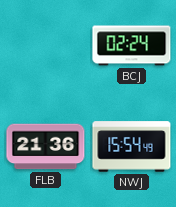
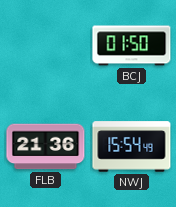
BCJ: 02:24 -> 01:50 (132, 46)
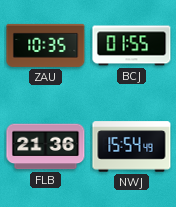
ZAU: none -> 10:35 (46, 45)
BCJ: 01:50 -> 01:55 (132, 46)
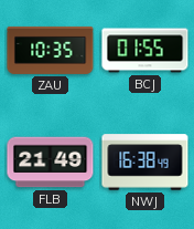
FLB: 21:36 -> 21:49 (51, 163)
NWJ: 15:54 -> 16:38 (145, 163)
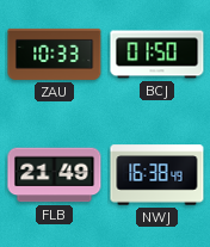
ZAU: 10:35 -> 10:33 (55, 54)
BCJ: 01:55 -> 01:50 (157, 55)
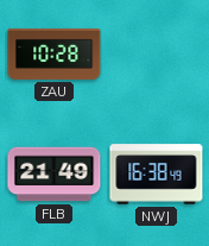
ZAU: 10:33 -> 10:28 (55, 53)
BCJ: 01:50 -> none (157, 55)
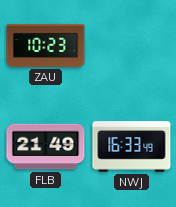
ZAU: 10:28 -> 10:23 (46, 45)
NWJ: 16:38 -> 16:33 (132, 147)
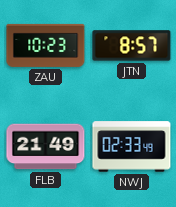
JTN: none -> 8:57 (132, 46)
NWJ: 16:33 -> 02:33 (132, 147)
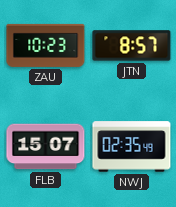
FLB: 21:49 -> 15:07 (46, 147)
NWJ: 02:33 -> 02:35 (132, 147)
